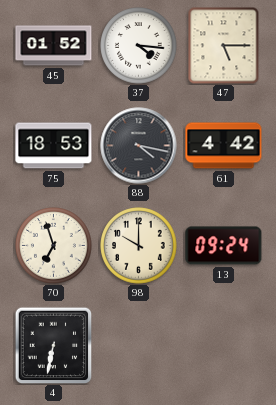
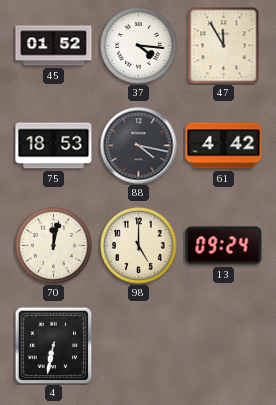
47: 5:15 -> 11:55 (224, 45)
70: 6:57 -> 12:02 (54, 246)
98: 10:00 -> 5:00 (139, 246)
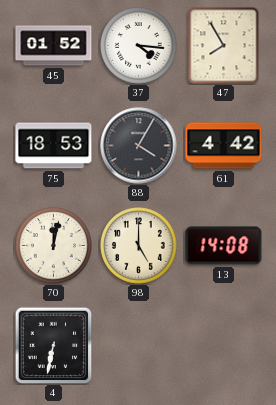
47: 11:55 -> 7:55 (224, 45)
88: 4:17 -> 4:05 (139, 146)
13: 09:24 -> 14:08 (224, 246)
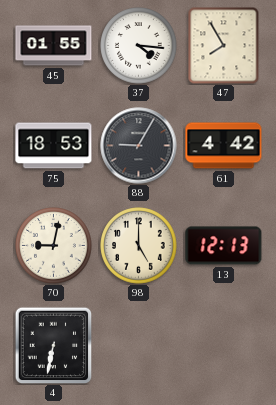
45: 01:52 -> 01:55 (54, 46)
88: 4:05 -> 9:05 (139, 146)
70: 12:02 -> 9:02 (54, 246)
13: 14:08 -> 12:13 (224, 246)
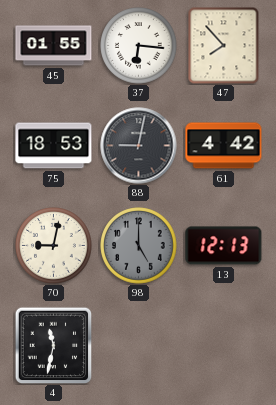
37: 4:16 -> 6:16 (139, 46)
47: 7:55 -> 7:53 (224, 45)
88: 9:05 -> 9:02 (139, 146)
98 dial: cream -> grey (139, 246)
4: 6:32 -> 11:32 (53, 345)
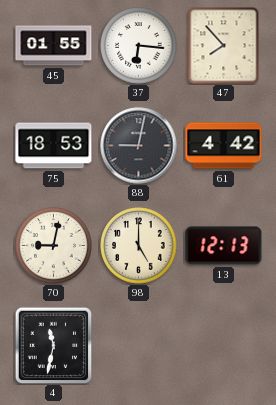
98 dial: grey -> cream (139, 246)
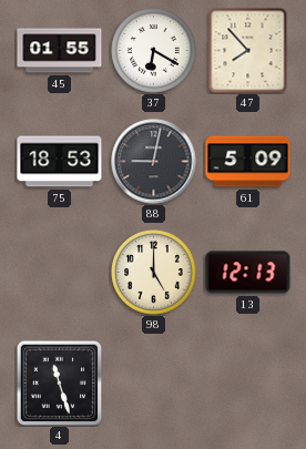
37: 6:16 -> 6:20 (154, 51)
61: 4:42 -> 5:09 (248, 162)
70: 9:02 -> none (54, 246)
4: 11:32 -> 11:27 (59, 382)
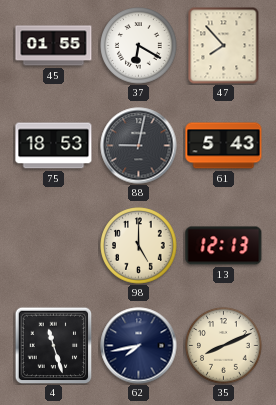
61: 5:09 -> 5:43 (224, 146)
62: none -> 7:43 (139, 346)
35: none -> 8:11 (224, 346)
